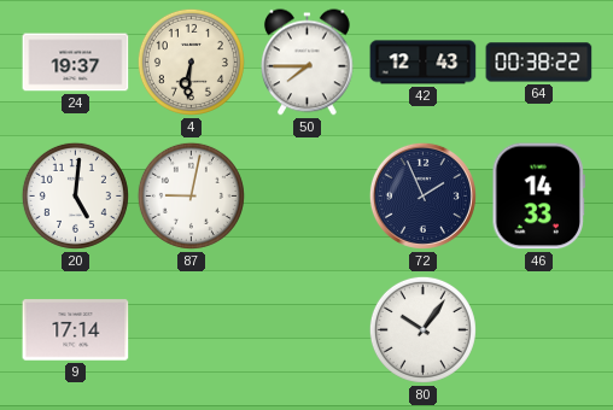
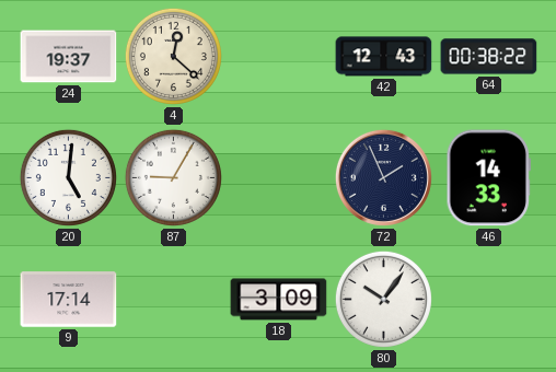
4: 6:31 -> 12:22 (173, 56)
50: 7:45 -> none (308, 63)
87: 9:02 -> 9:05 (173, 177)
18: none -> 3:09 (279, 300)
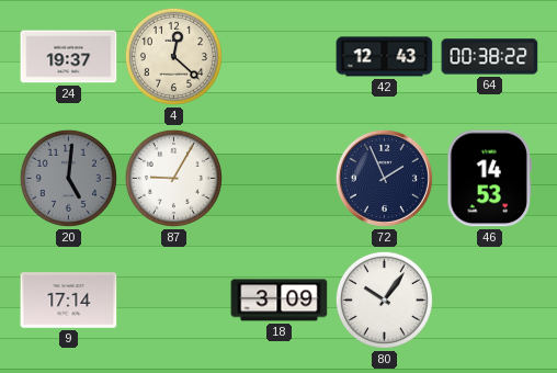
20 dial: white -> grey (68, 178)
46: 14:33 -> 14:53 (489, 179)
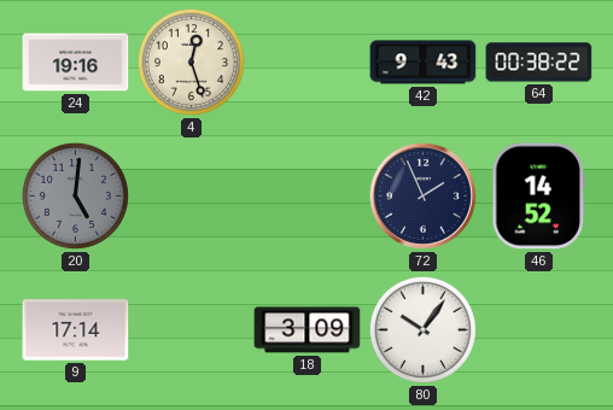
24: 19:37 -> 19:16 (76, 63)
4: 12:22 -> 12:27 (191, 61)
42: 12:43 -> 9:43 (424, 63)
87: 9:05 -> none (173, 178)
46: 14:53 -> 14:52 (538, 197)
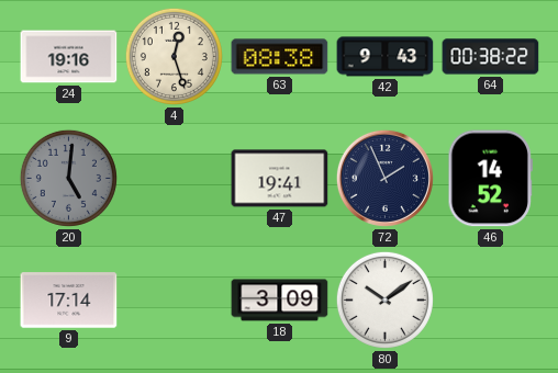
63: none -> 08:38 (280, 57)
47: none -> 19:41 (280, 179)
80: 10:06 -> 10:09 (384, 299)
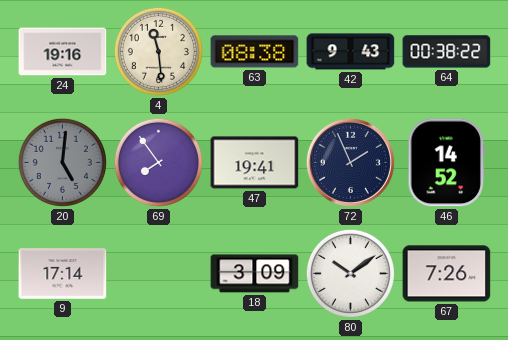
4: 12:27 -> 11:29 (158, 51)
69: none -> 7:54 (158, 162)
67: none -> 7:26 (447, 274)
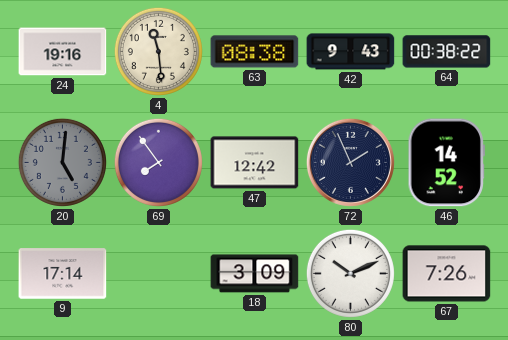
47: 19:41 -> 12:42 (255, 163)
80: 10:09 -> 10:11 (350, 273)
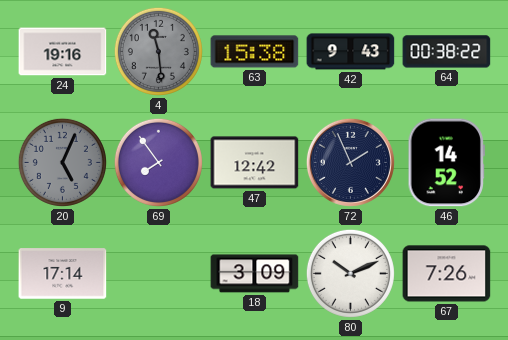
4 dial: cream -> grey (158, 51)
63: 08:38 -> 15:38 (255, 52)
20: 5:01 -> 5:04 (62, 162)
